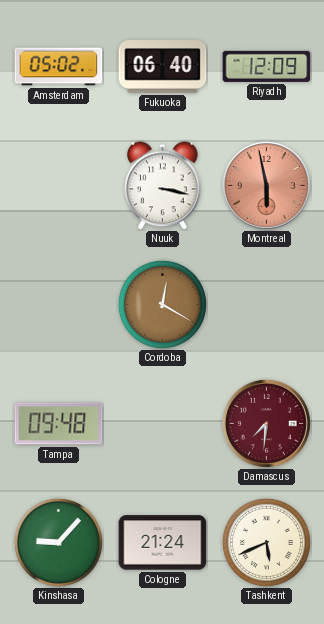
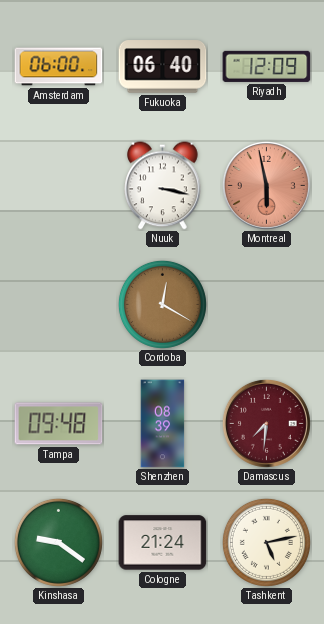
Amsterdam: 05:02 -> 06:00 (59, 67)
Shenzhen: none -> 08:39 (163, 424)
Kinshasa: 9:07 -> 9:21 (58, 542)
Tashkent: 5:41 -> 5:13 (266, 542)
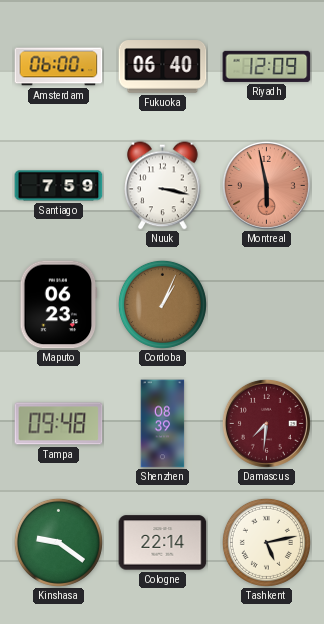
Santiago: none -> 7:59 (59, 186)
Maputo: none -> 06:23 (59, 305)
Cordoba: 12:20 -> 1:04 (162, 304)
Cologne: 21:24 -> 22:14 (163, 543)
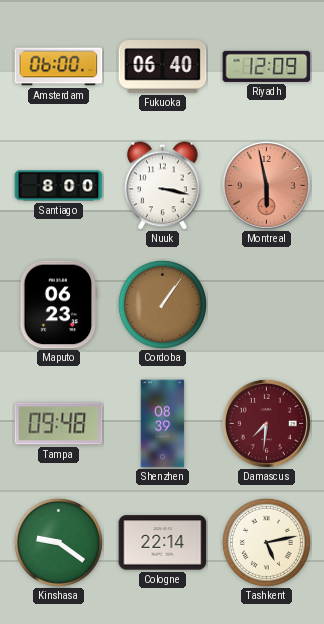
Santiago: 7:59 -> 8:00 (59, 186)
Cordoba: 1:04 -> 1:06 (162, 304)
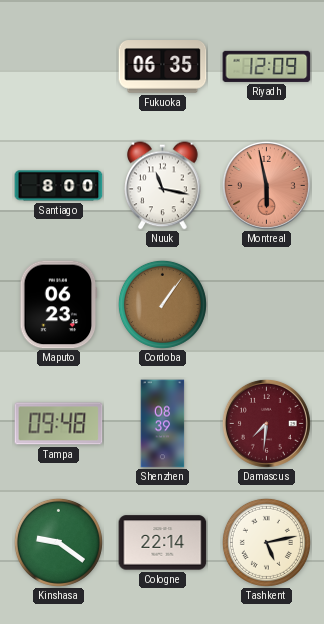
Amsterdam: 06:00 -> none (59, 67)
Fukuoka: 06:40 -> 06:35 (163, 67)
Nuuk: 3:17 -> 11:17 (163, 186)
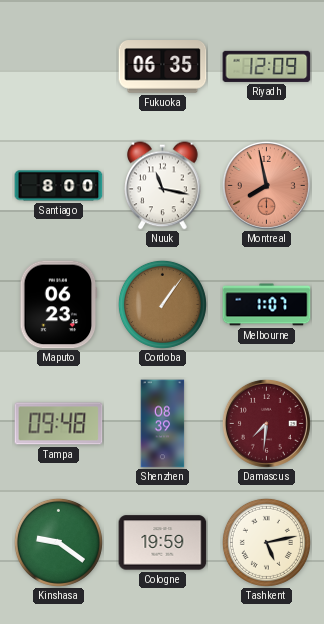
Montreal: 5:58 -> 7:58 (266, 185)
Melbourne: none -> 1:07 (267, 305)
Cologne: 22:14 -> 19:59 (163, 543)
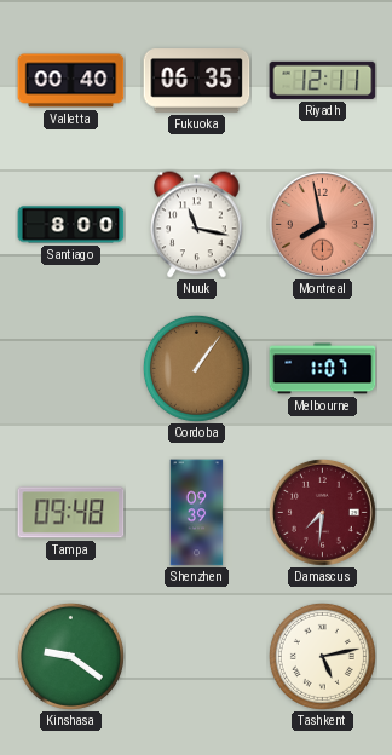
Valletta: none -> 00:40 (71, 81)
Riyadh: 12:09 -> 12:11 (323, 80)
Maputo: 06:23 -> none (59, 305)
Shenzhen: 08:39 -> 09:39 (197, 513)
Cologne: 19:59 -> none (163, 543)
